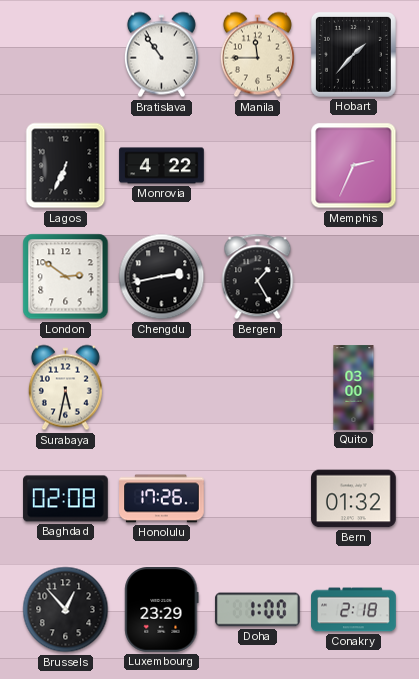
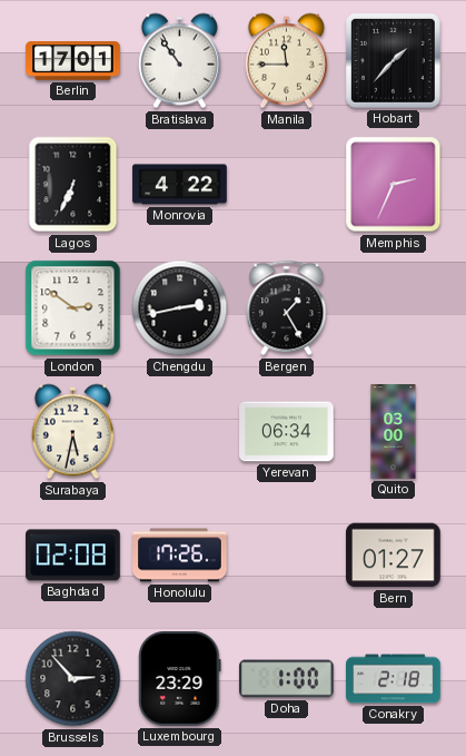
Berlin: none -> 17:01 (73, 61)
Yerevan: none -> 06:34 (287, 432)
Bern: 01:32 -> 01:27 (394, 556)
Brussels: 12:53 -> 2:53 (73, 679)
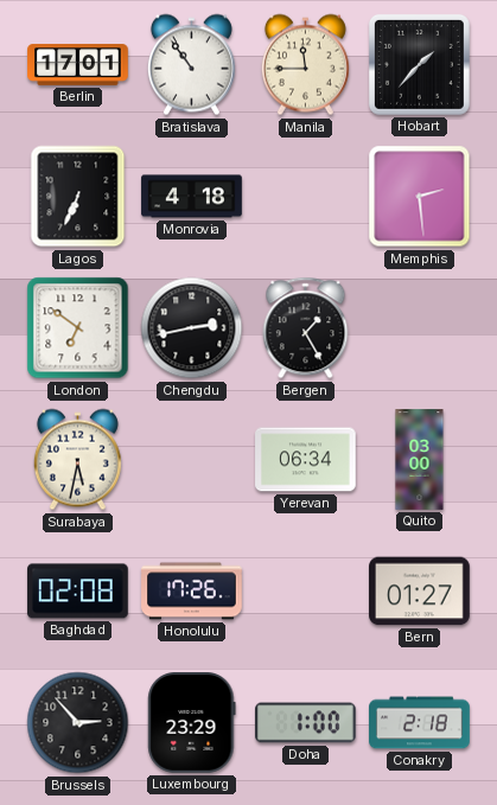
Monrovia: 4:22 -> 4:18 (192, 197)
Memphis: 2:34 -> 2:29 (420, 197)
London: 2:51 -> 6:51 (78, 328)
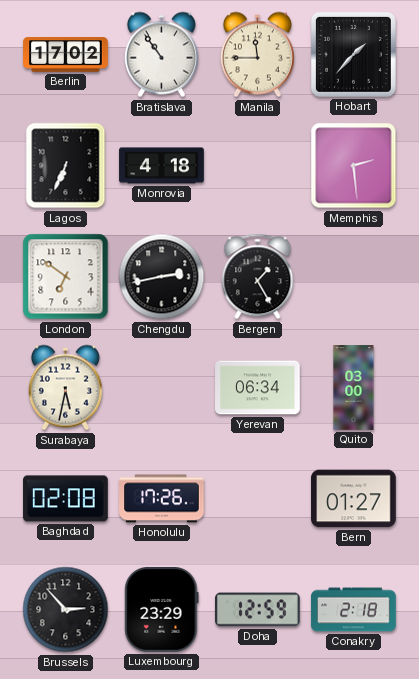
Berlin: 17:01 -> 17:02 (66, 55)
Doha: 1:00 -> 12:59 (258, 610)
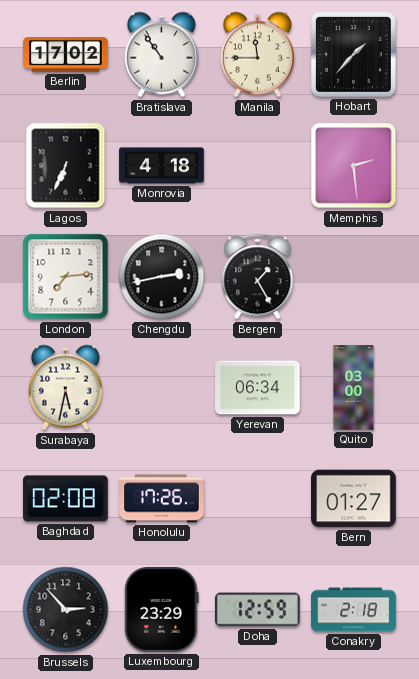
London: 6:51 -> 7:14 (66, 277)
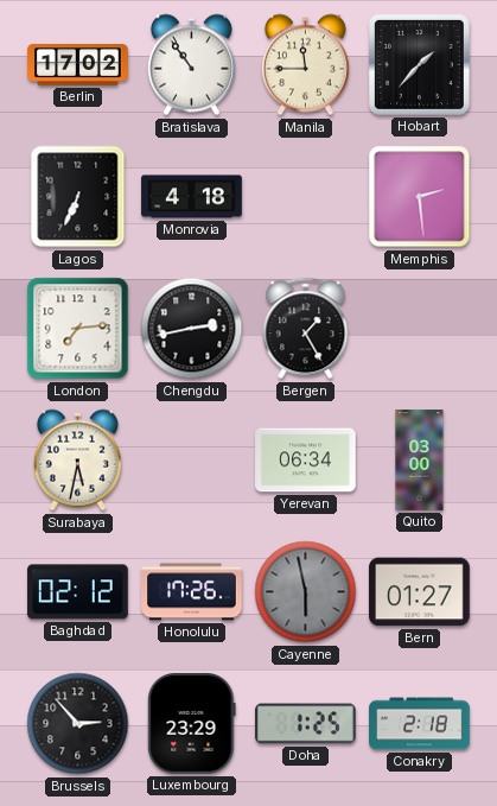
Baghdad: 02:08 -> 02:12 (78, 592)
Cayenne: none -> 5:58 (306, 592)
Doha: 12:59 -> 1:25 (306, 724)
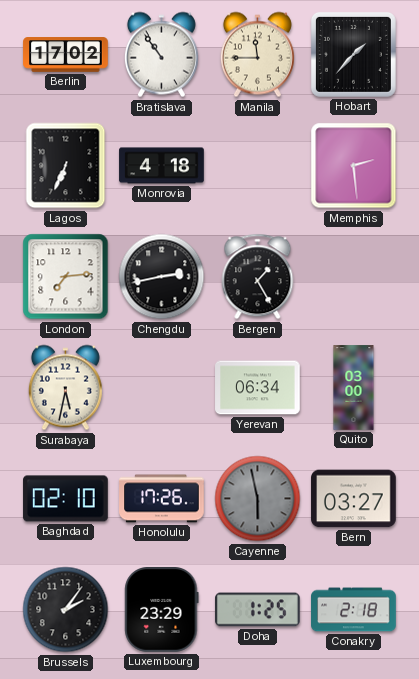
Baghdad: 02:12 -> 02:10 (66, 499)
Bern: 01:27 -> 03:27 (354, 499)
Brussels: 2:53 -> 2:06 (66, 610)
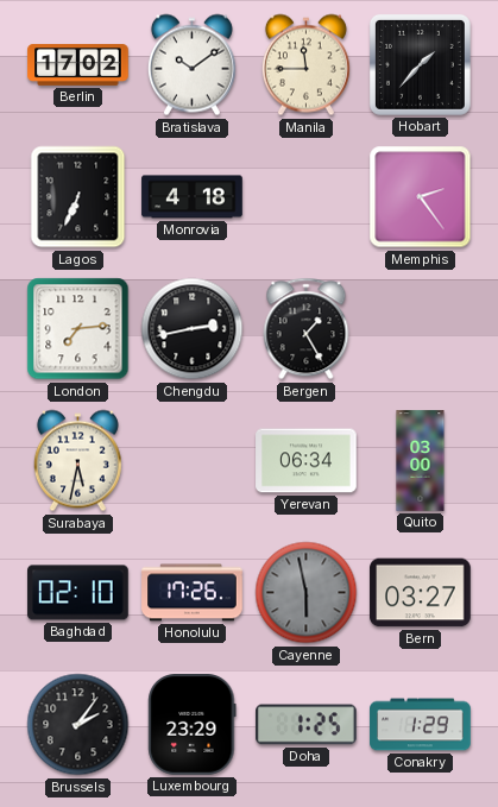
Bratislava: 10:54 -> 10:09 (191, 65)
Memphis: 2:29 -> 2:24 (421, 197)
Conakry: 2:18 -> 1:29 (421, 725)
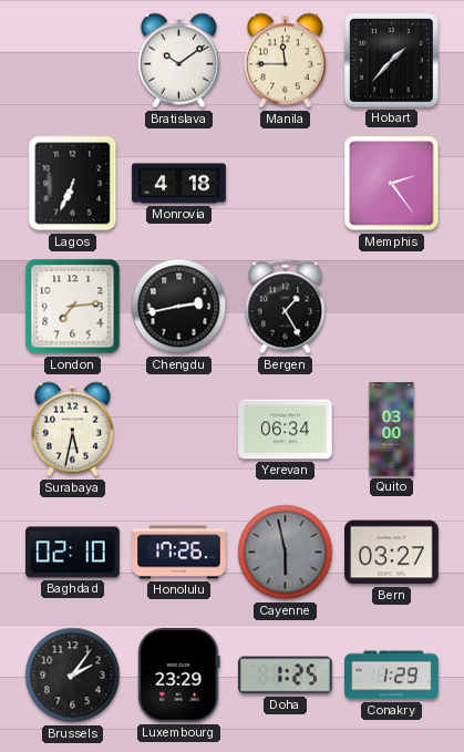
Berlin: 17:02 -> none (78, 65)
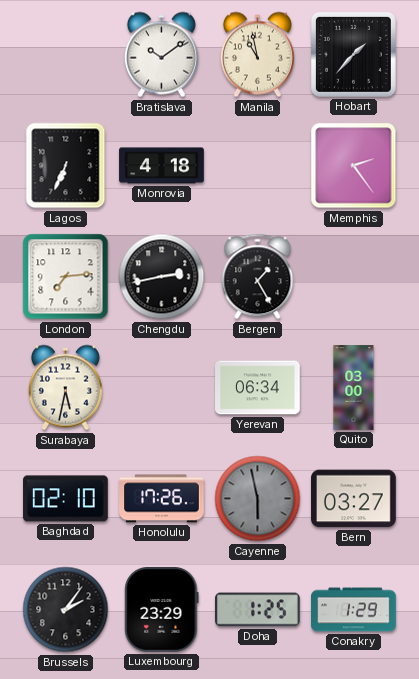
Manila: 11:45 -> 10:58 (257, 55)
